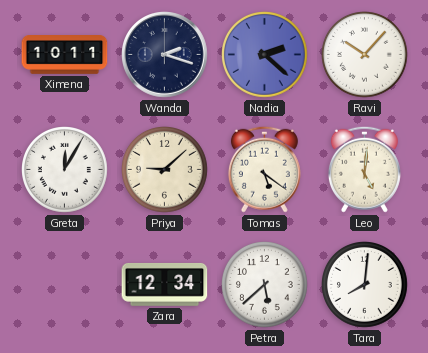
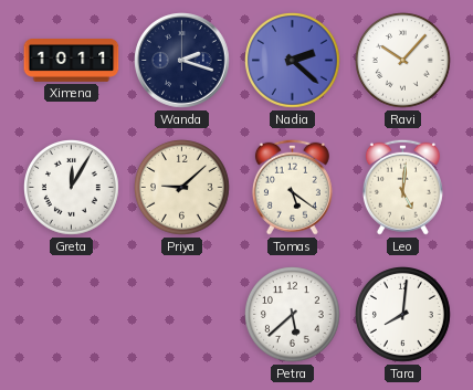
Zara: 12:34 -> none (165, 284)
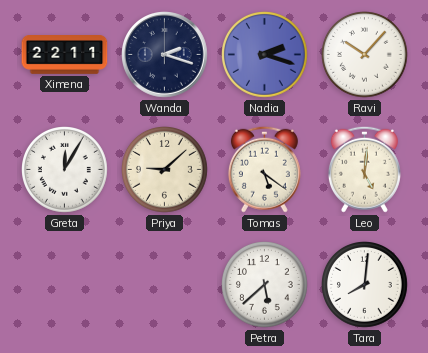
Ximena: 10:11 -> 22:11 (65, 55)
Nadia: 2:22 -> 2:18 (265, 55)
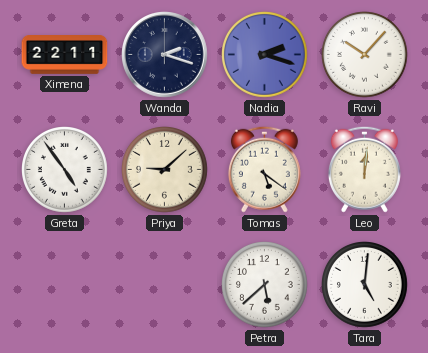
Greta: 12:05 -> 4:54 (65, 170)
Leo: 5:01 -> 12:01 (364, 169)
Tara: 8:01 -> 5:01 (365, 285)
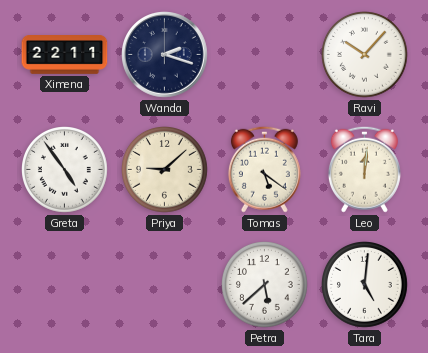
Nadia: 2:18 -> none (265, 55)
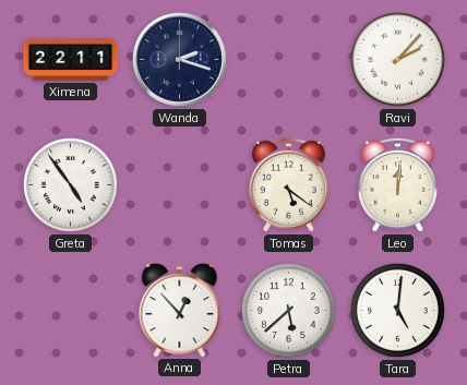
Ravi: 10:07 -> 2:07 (398, 60)
Priya: 9:08 -> none (165, 170)
Anna: none -> 12:53 (180, 311)
